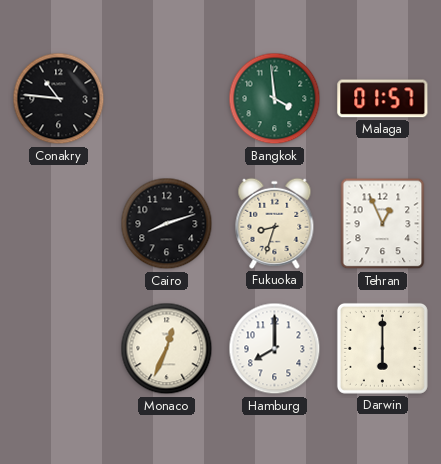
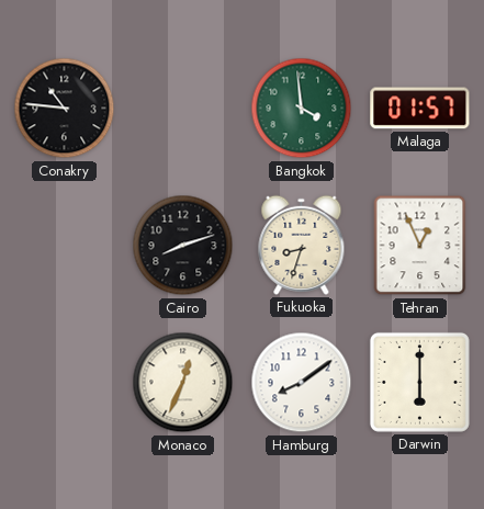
Hamburg: 8:00 -> 8:09 (302, 383)
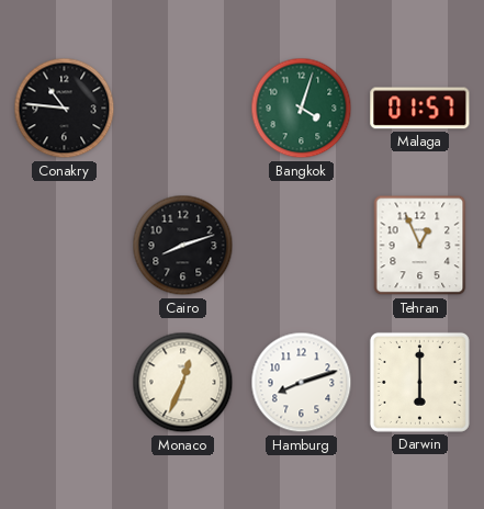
Bangkok: 3:59 -> 4:03 (302, 109)
Fukuoka: 8:33 -> none (302, 245)
Hamburg: 8:09 -> 8:12 (302, 383)
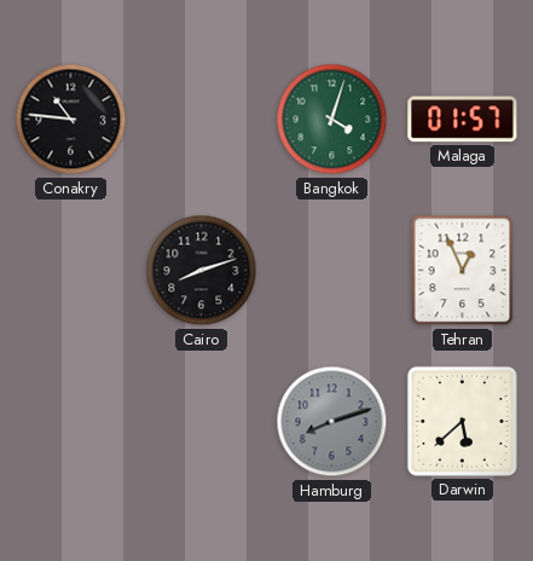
Monaco: 12:34 -> none (183, 383)
Hamburg dial: white -> grey (332, 422)
Darwin: 6:00 -> 5:38 (462, 421)
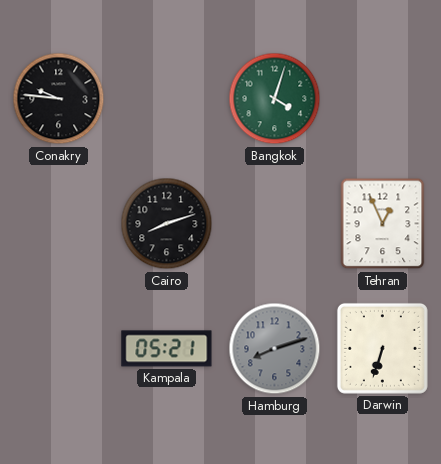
Conakry: 10:46 -> 9:46 (59, 99)
Malaga: 01:57 -> none (463, 120)
Kampala: none -> 05:21 (167, 349)
Darwin: 5:38 -> 6:33 (382, 348)
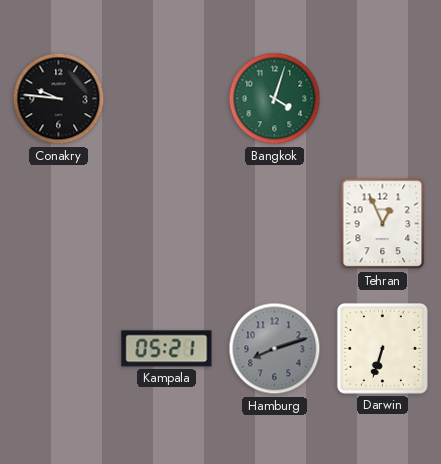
Cairo: 8:12 -> none (167, 224)
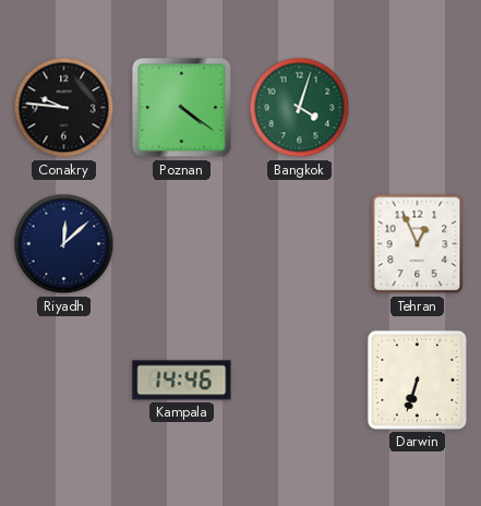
Poznan: none -> 4:21 (182, 108)
Riyadh: none -> 12:08 (64, 244)
Kampala: 05:21 -> 14:46 (182, 381)
Hamburg: 8:12 -> none (275, 349)
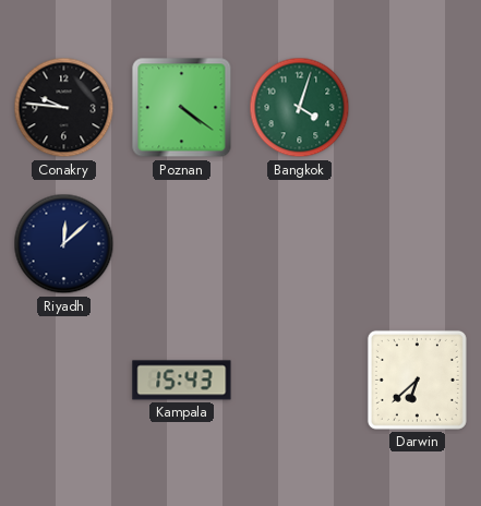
Tehran: 12:56 -> none (418, 244)
Kampala: 14:46 -> 15:43 (182, 381)
Darwin: 6:33 -> 6:38 (417, 379)
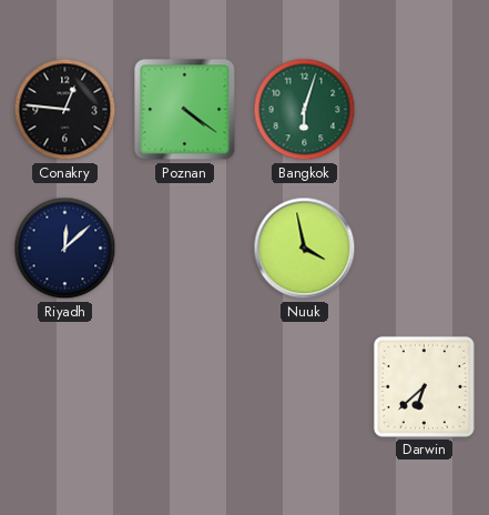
Conakry: 9:46 -> 12:46 (65, 110)
Bangkok: 4:03 -> 6:03 (305, 110)
Nuuk: none -> 3:58 (305, 249)
Kampala: 15:43 -> none (182, 381)
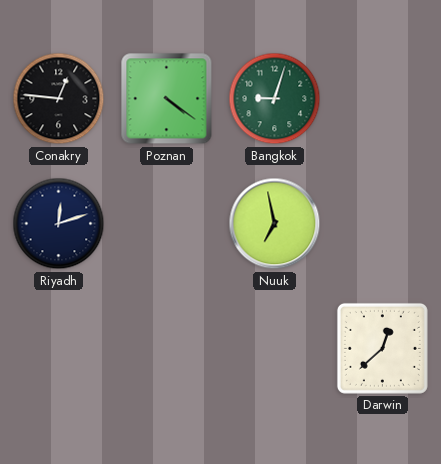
Bangkok: 6:03 -> 9:03 (275, 99)
Riyadh: 12:08 -> 12:12 (59, 224)
Nuuk: 3:58 -> 6:58 (275, 224)
Darwin: 6:38 -> 12:38 (382, 348)
